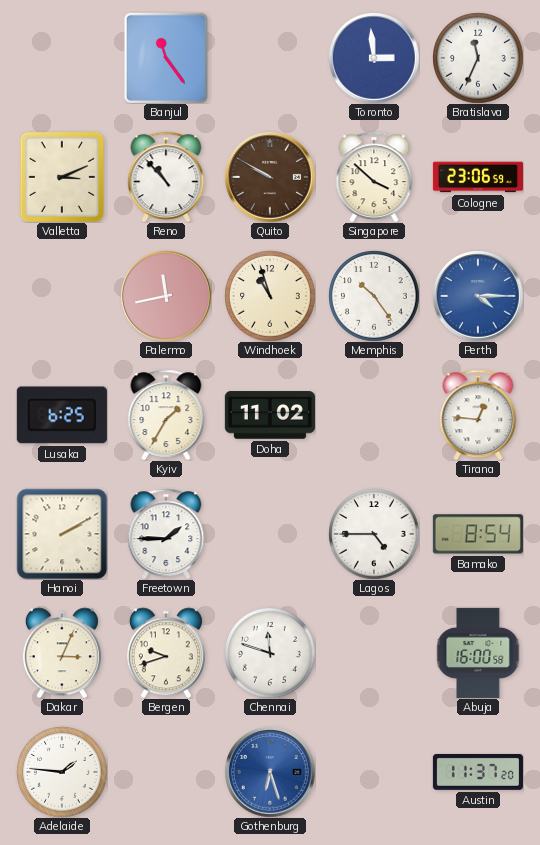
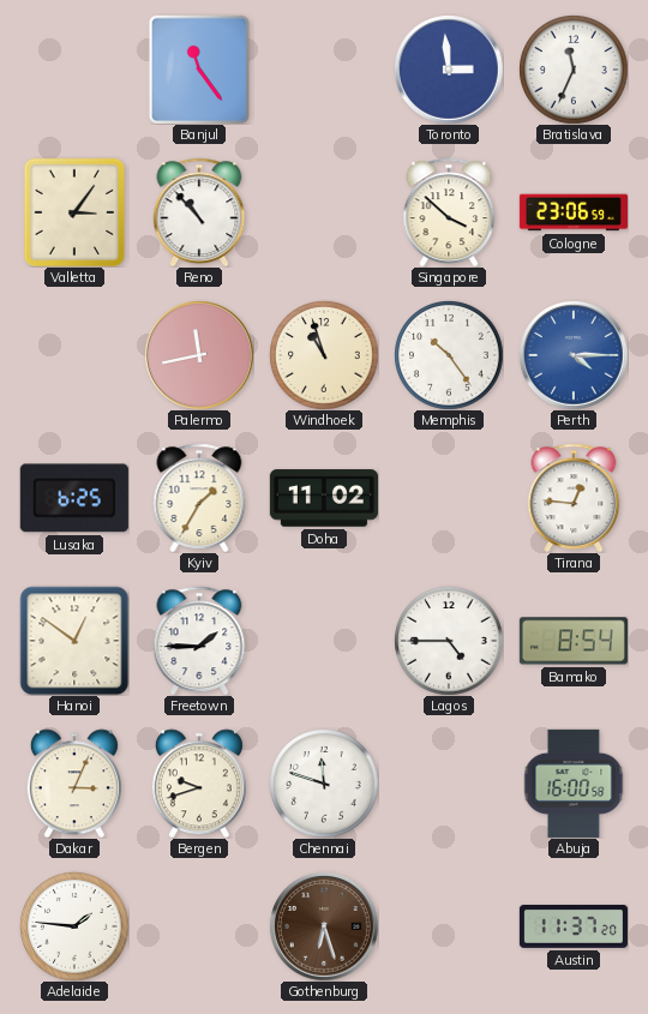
Valletta: 3:11 -> 3:06 (74, 212)
Quito: 9:50 -> none (270, 177)
Hanoi: 2:10 -> 12:51 (74, 641)
Gothenburg dial: blue -> brown (324, 926)
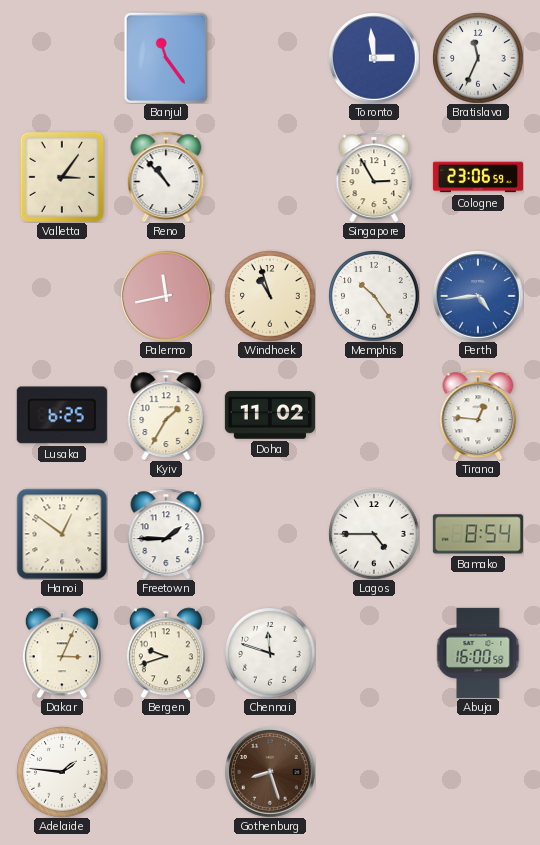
Singapore: 3:52 -> 2:55 (374, 177)
Perth: 4:15 -> 4:44 (478, 296)
Gothenburg: 6:27 -> 8:27 (270, 772)
Austin: 11:37 -> none (574, 926)
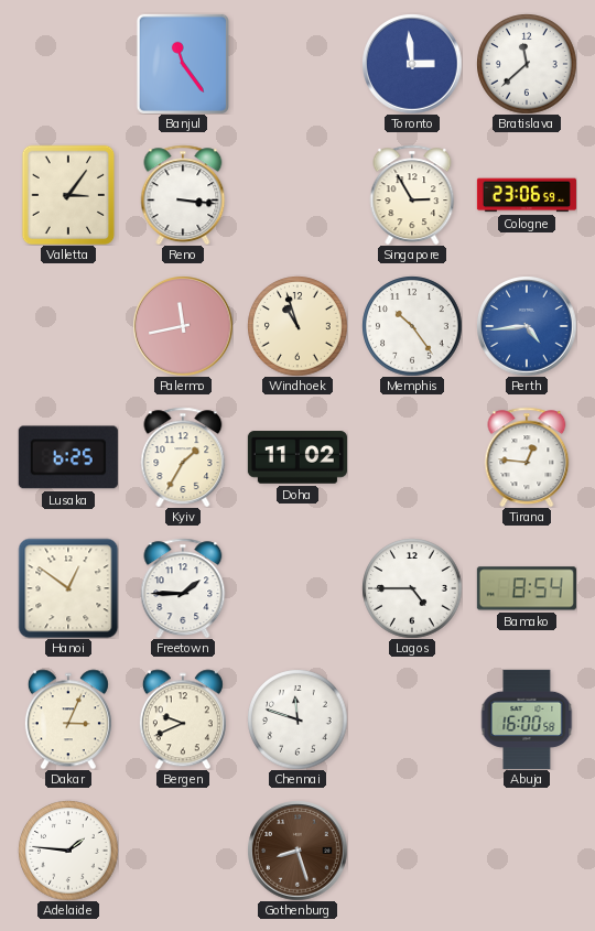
Bratislava: 11:34 -> 11:38 (527, 64)
Reno: 10:53 -> 3:16 (183, 195)
Bergen: 9:42 -> 9:41 (183, 719)
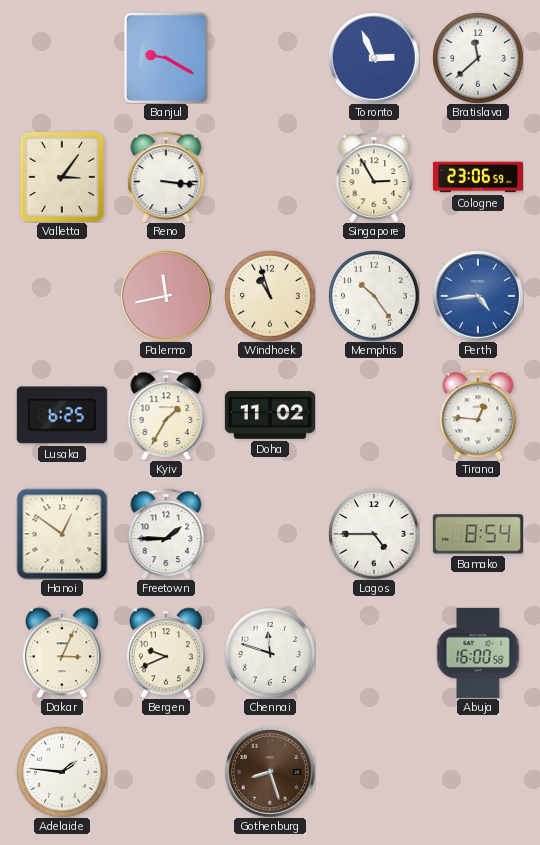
Banjul: 11:24 -> 9:20 (166, 58)
Toronto: 2:59 -> 2:56 (374, 58)
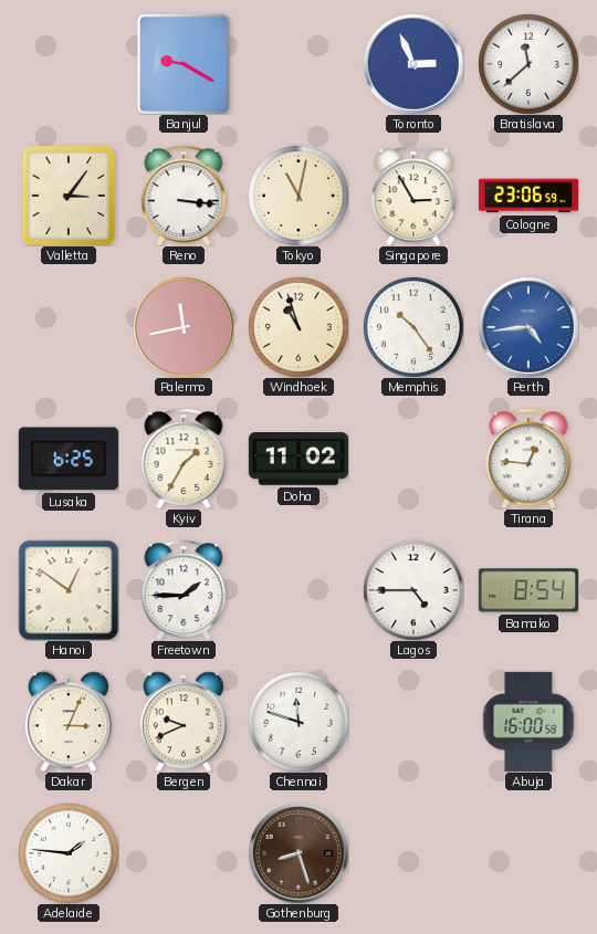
Tokyo: none -> 11:02 (298, 196)
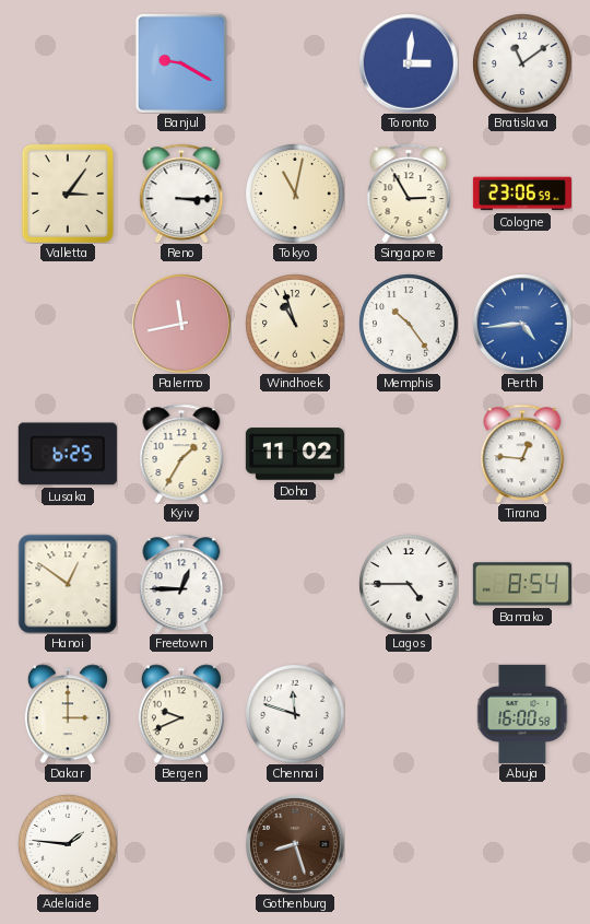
Toronto: 2:56 -> 3:01 (409, 63)
Bratislava: 11:38 -> 11:09 (522, 63)
Reno: 3:16 -> 3:15 (181, 194)
Freetown: 1:45 -> 12:45 (181, 584)
Dakar: 3:04 -> 3:00 (68, 714)
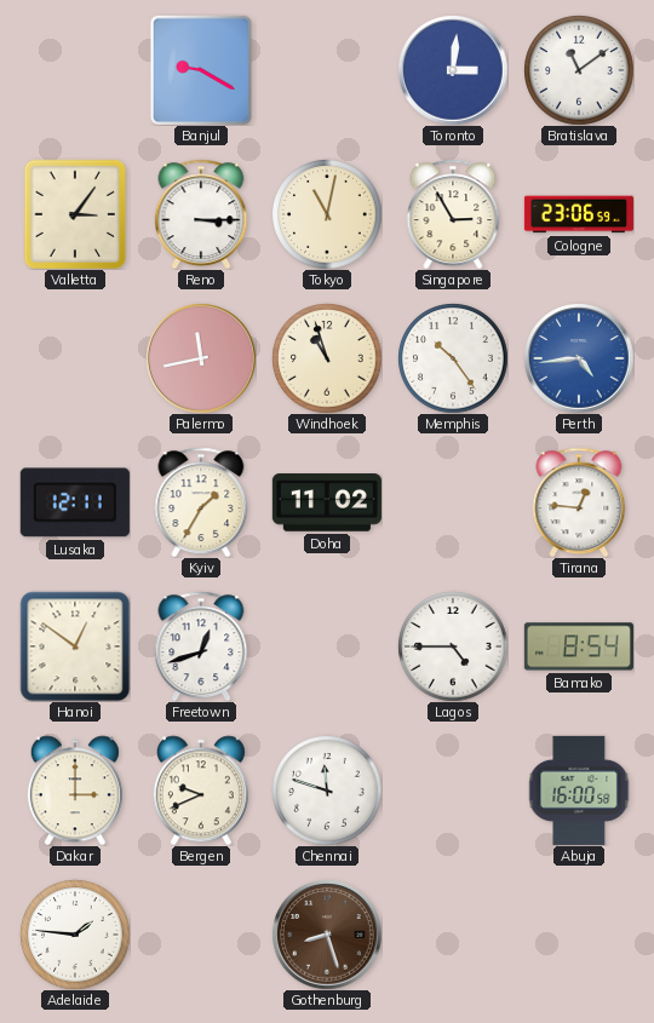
Lusaka: 6:25 -> 12:11 (75, 502)
Freetown: 12:45 -> 12:42 (201, 646)
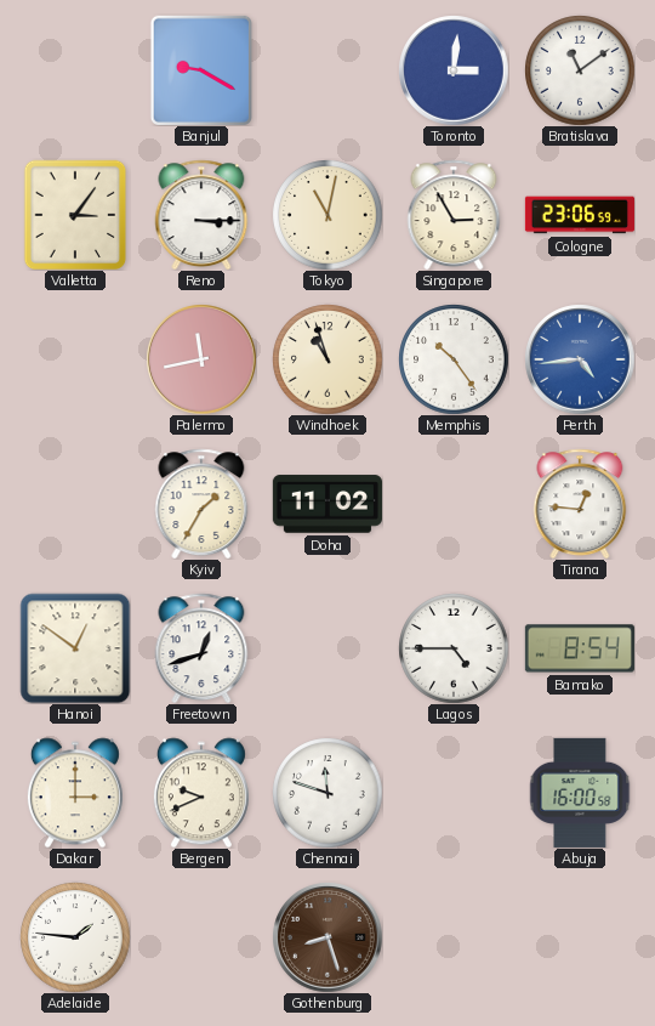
Lusaka: 12:11 -> none (75, 502)
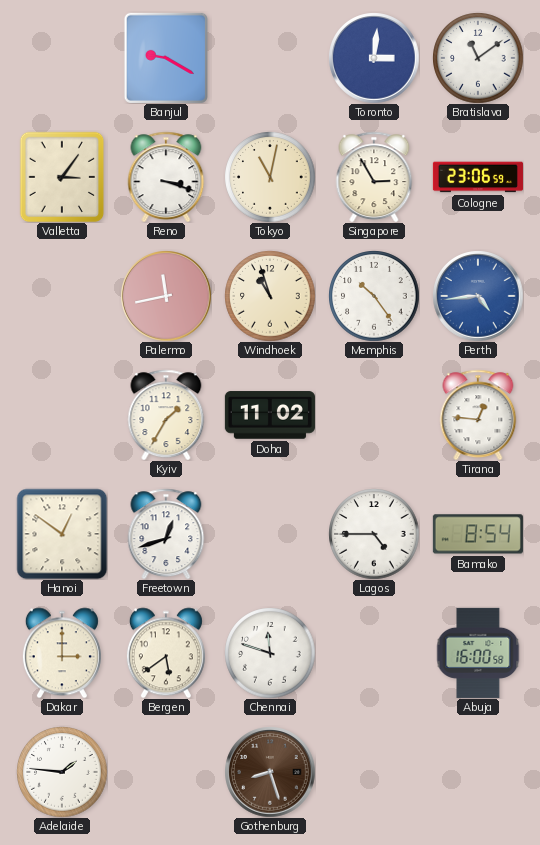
Reno: 3:15 -> 3:18 (166, 177)
Bergen: 9:41 -> 5:39 (166, 653)
